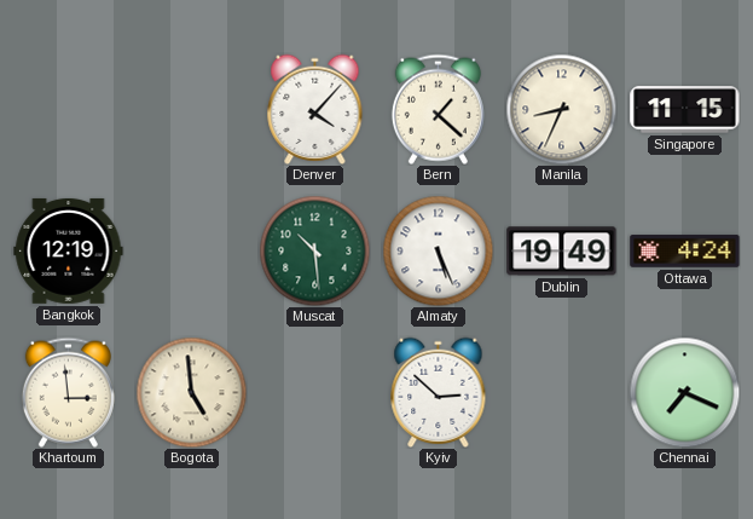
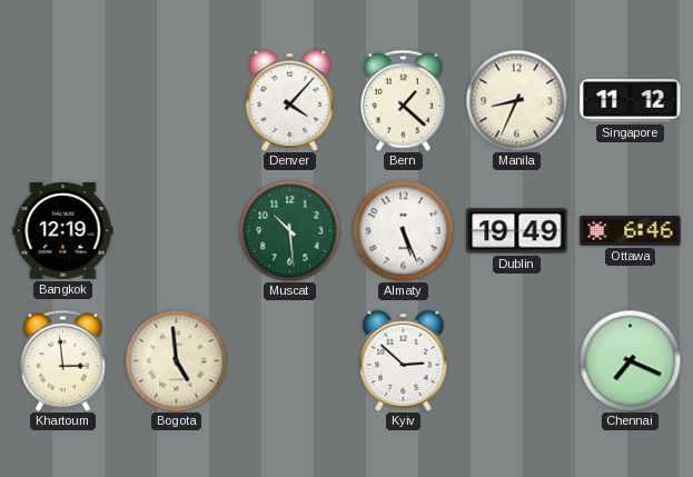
Singapore: 11:15 -> 11:12 (631, 101)
Ottawa: 4:24 -> 6:46 (631, 231)
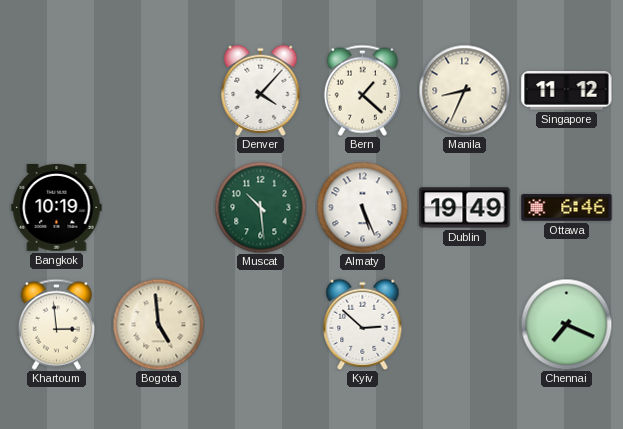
Bangkok: 12:19 -> 10:19 (57, 207)
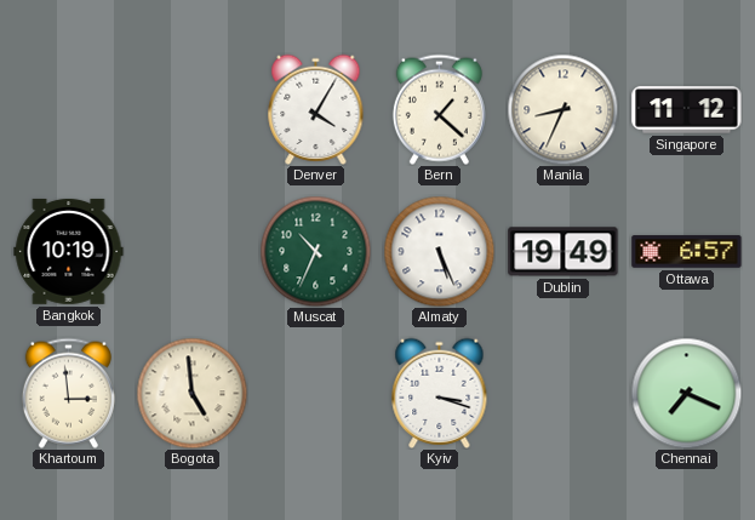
Denver: 4:07 -> 4:05 (316, 109)
Muscat: 10:29 -> 10:34 (315, 251)
Ottawa: 6:46 -> 6:57 (687, 252)
Kyiv: 2:52 -> 3:18 (440, 393)
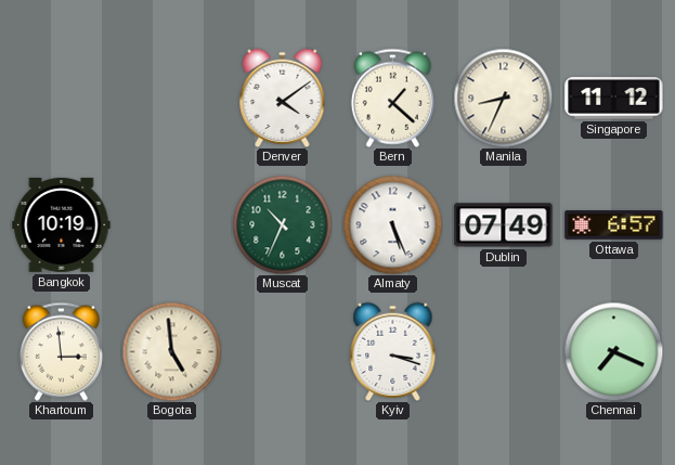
Denver: 4:05 -> 4:09 (283, 98)
Dublin: 19:49 -> 07:49 (504, 225)
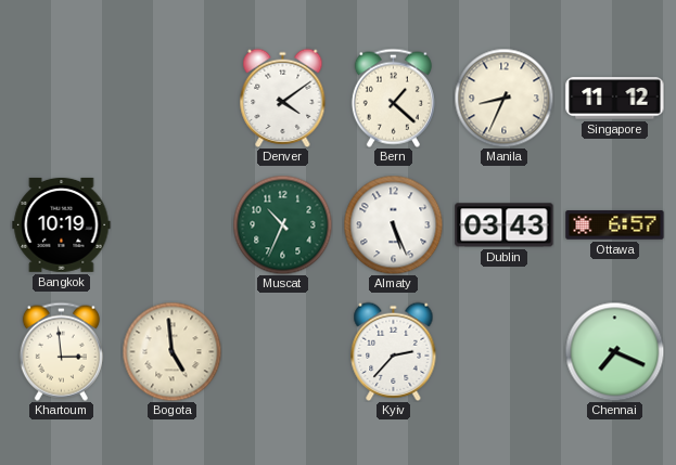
Dublin: 07:49 -> 03:43 (505, 225)
Kyiv: 3:18 -> 2:37 (394, 351)
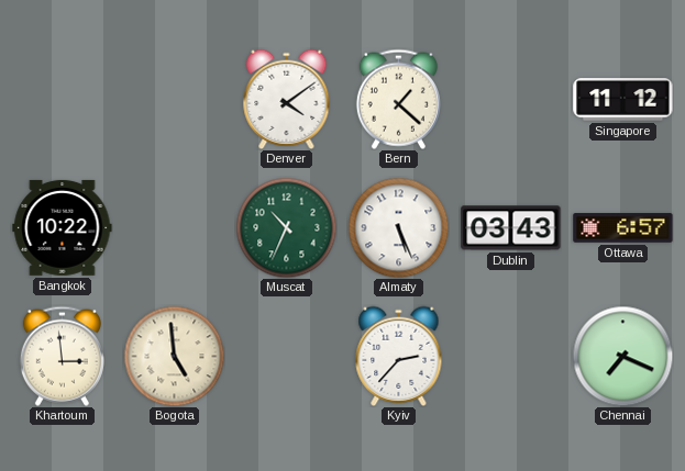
Manila: 8:34 -> none (503, 98)
Bangkok: 10:19 -> 10:22 (63, 227)
